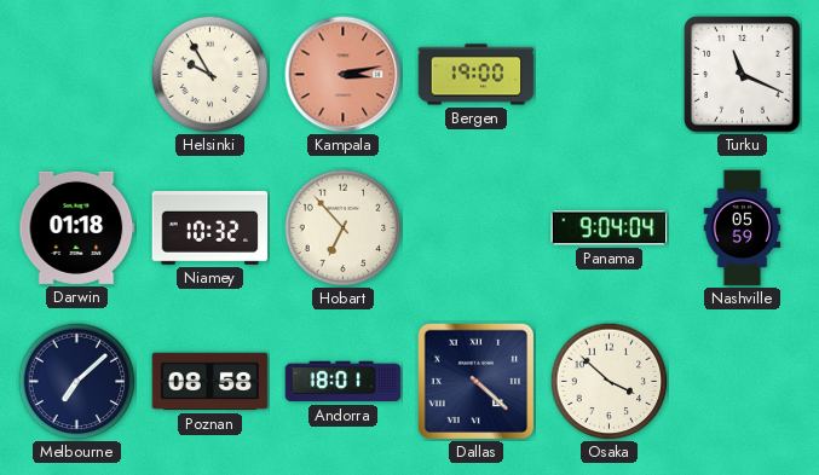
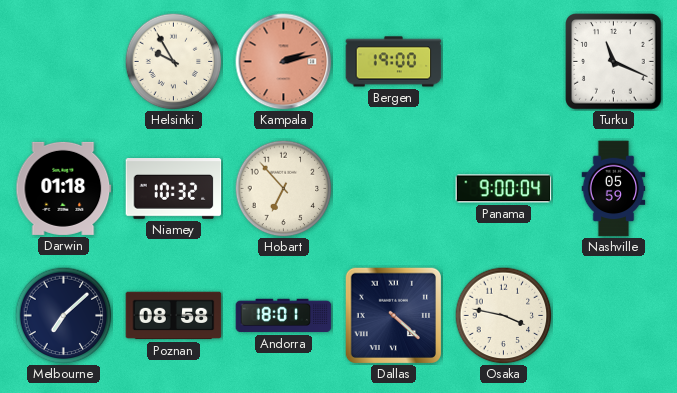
Kampala: 3:13 -> 2:13 (284, 62)
Panama: 9:04 -> 9:00 (504, 189)
Osaka: 3:52 -> 3:47 (503, 315)
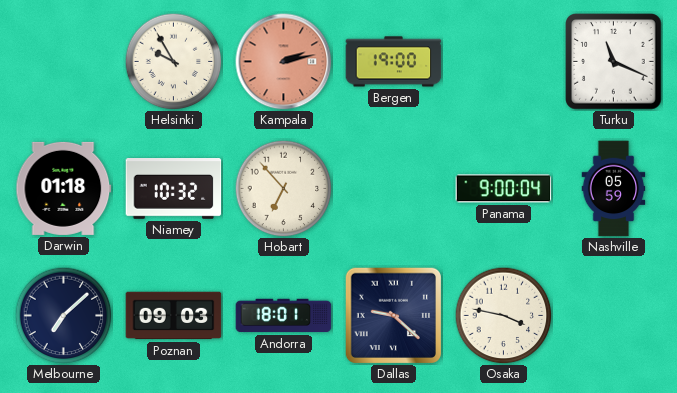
Poznan: 08:58 -> 09:03 (174, 316)
Dallas: 4:22 -> 9:22 (393, 315)
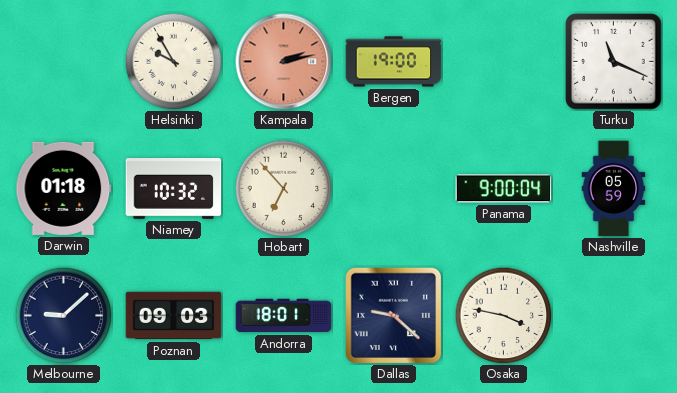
Melbourne: 7:08 -> 9:08 (63, 315)
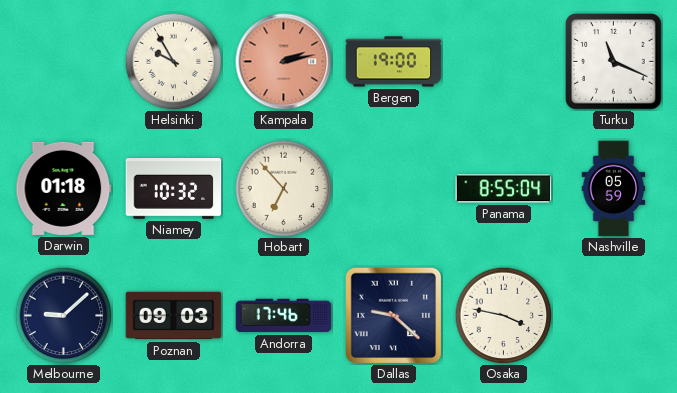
Panama: 9:00 -> 8:55 (504, 189)
Andorra: 18:01 -> 17:46 (284, 316)
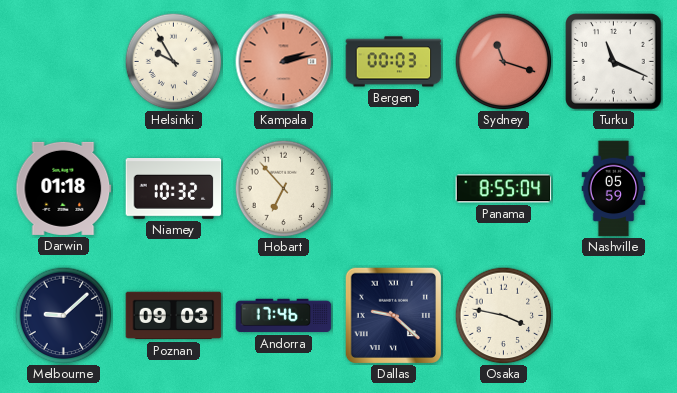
Bergen: 19:00 -> 00:03 (394, 62)
Sydney: none -> 11:18 (503, 61)
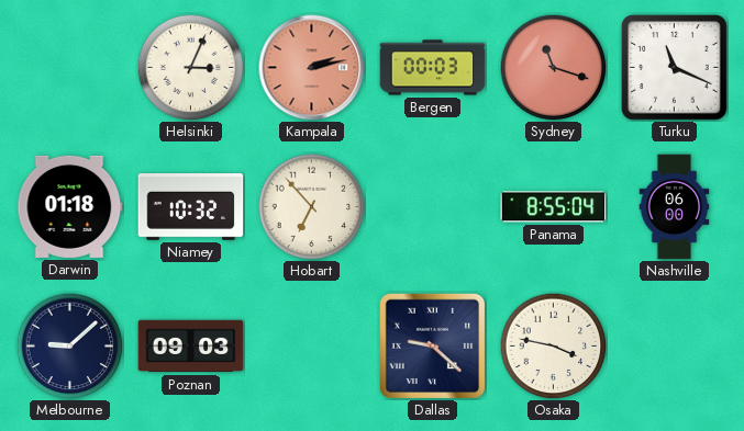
Helsinki: 9:55 -> 3:04 (190, 67)
Nashville: 05:59 -> 06:00 (675, 207)
Andorra: 17:46 -> none (284, 316)
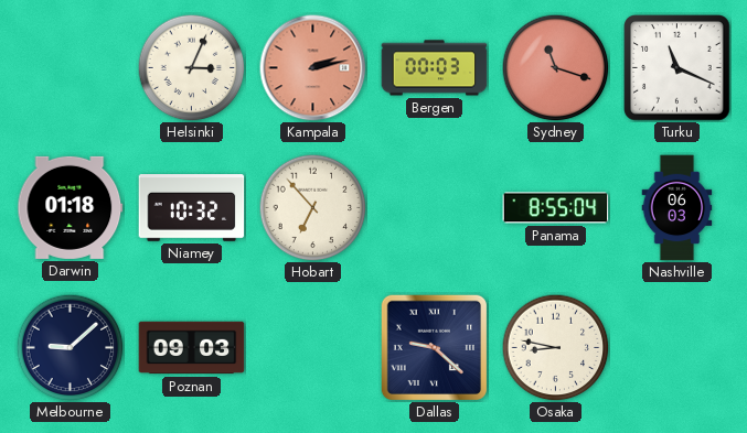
Nashville: 06:00 -> 06:03 (677, 208)
Osaka: 3:47 -> 8:47 (555, 347)
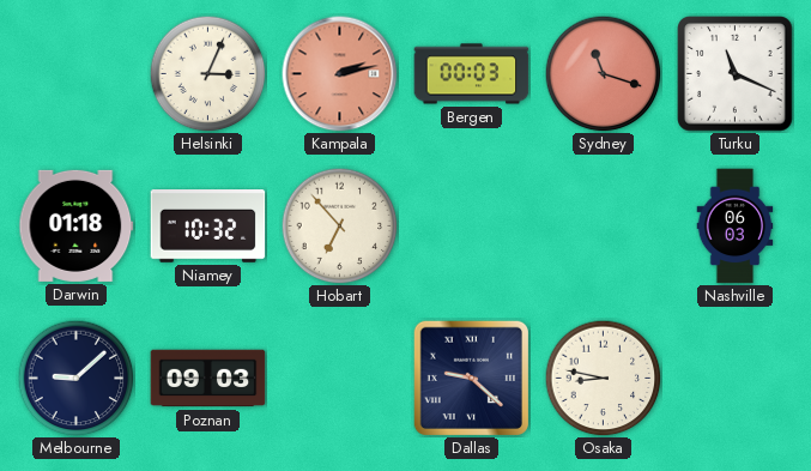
Panama: 8:55 -> none (556, 208)
